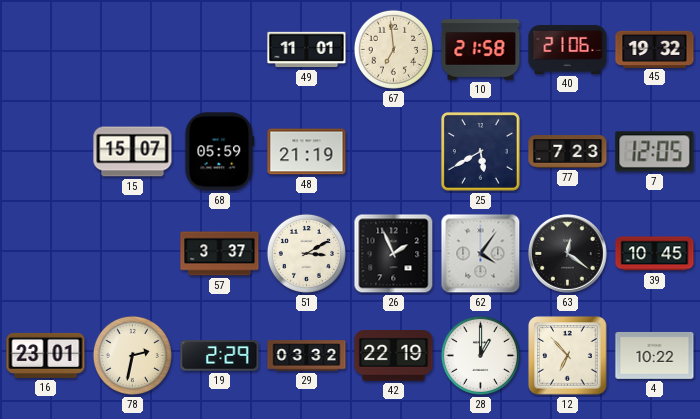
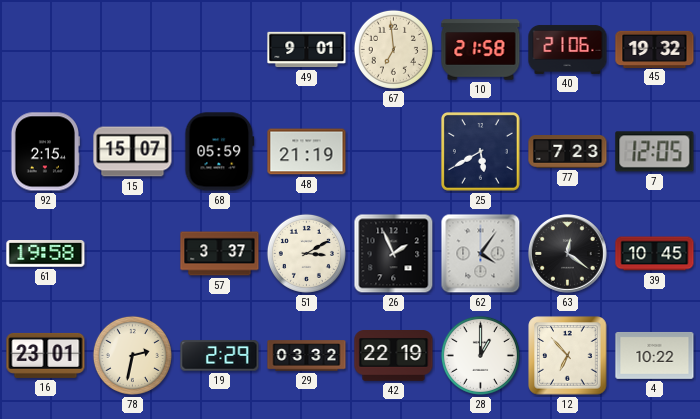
49: 11:01 -> 9:01 (307, 50)
92: none -> 2:15 (45, 152)
61: none -> 19:58 (46, 254)
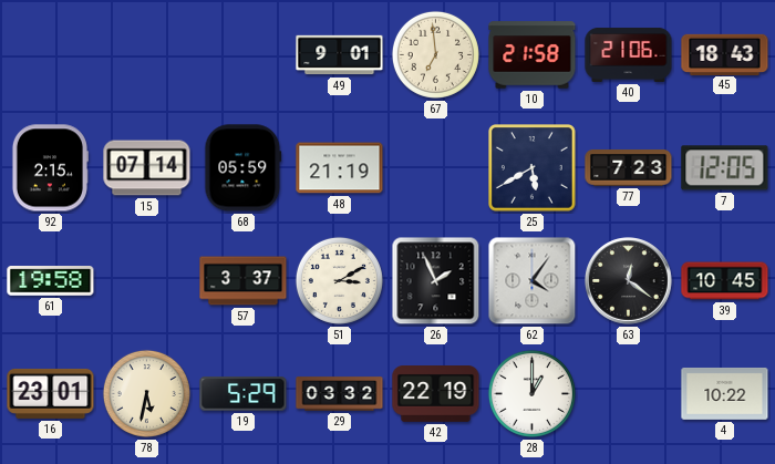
45: 19:32 -> 18:43 (725, 54)
15: 15:07 -> 07:14 (147, 168)
78: 2:32 -> 5:32 (146, 393)
19: 2:29 -> 5:29 (244, 394)
12: 6:53 -> none (568, 356)
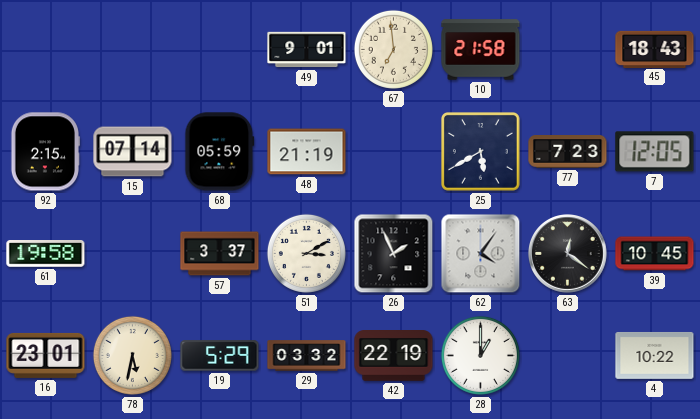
40: 21:06 -> none (629, 55)
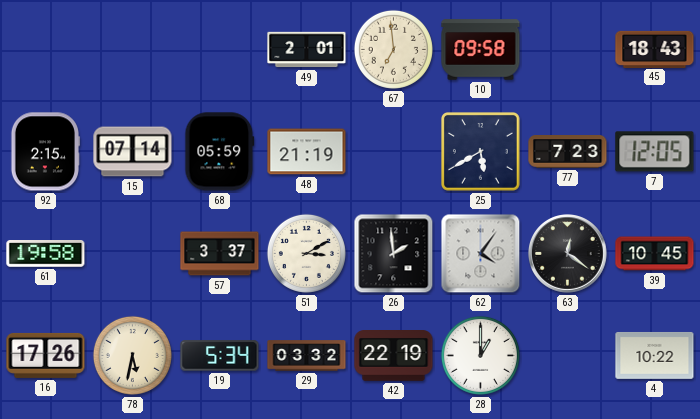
49: 9:01 -> 2:01 (307, 50)
10: 21:58 -> 09:58 (481, 50)
26: 1:56 -> 1:59 (394, 254)
16: 23:01 -> 17:26 (46, 355)
19: 5:29 -> 5:34 (220, 356)
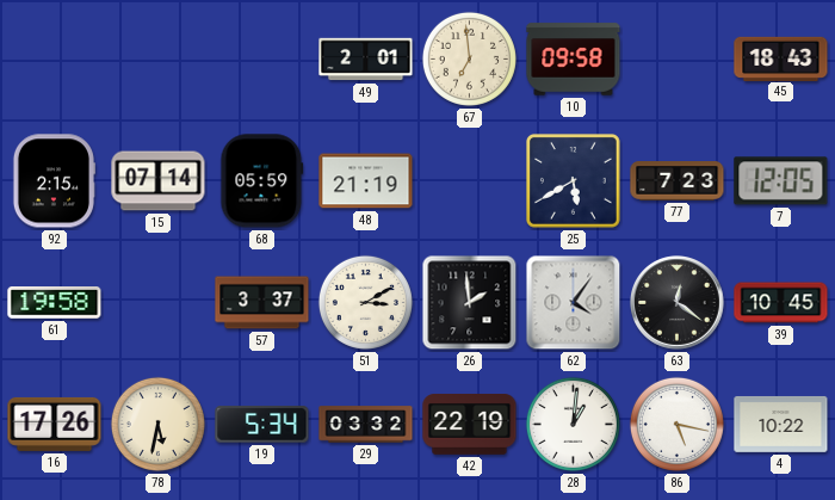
28: 1:00 -> 1:01 (573, 424)
86: none -> 5:17 (676, 424)
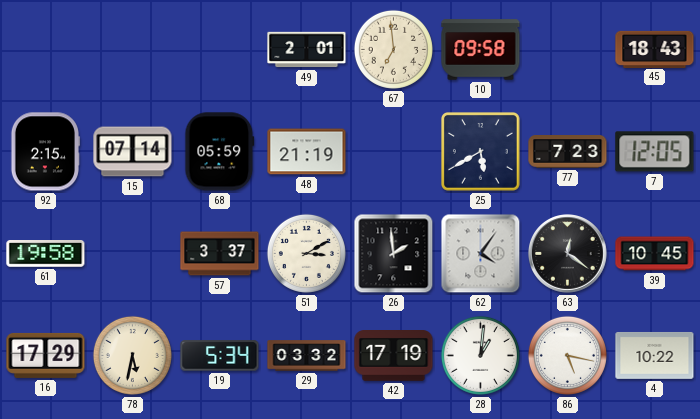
16: 17:26 -> 17:29 (46, 355)
42: 22:19 -> 17:19 (394, 356)
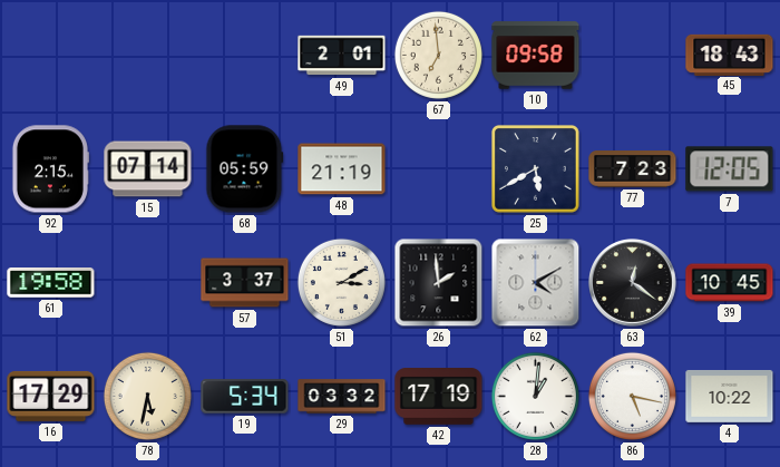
62: 4:06 -> 4:10 (536, 283)
